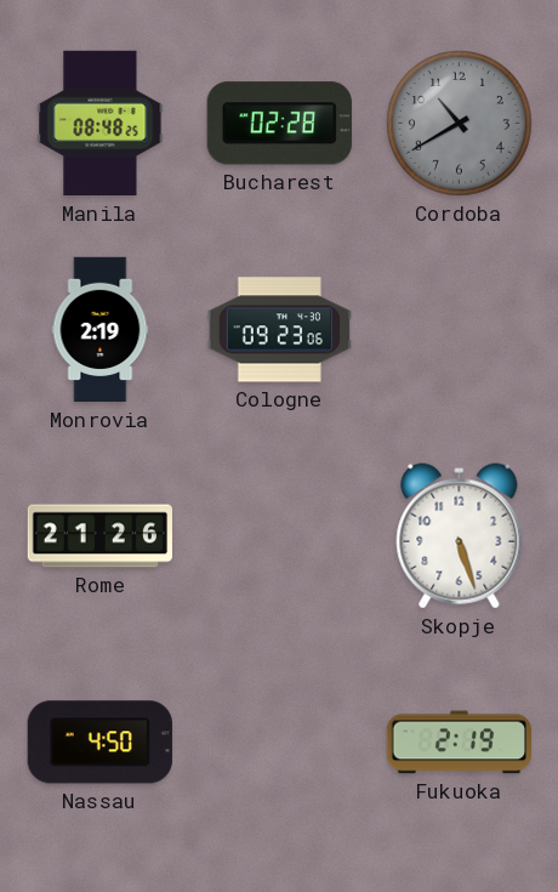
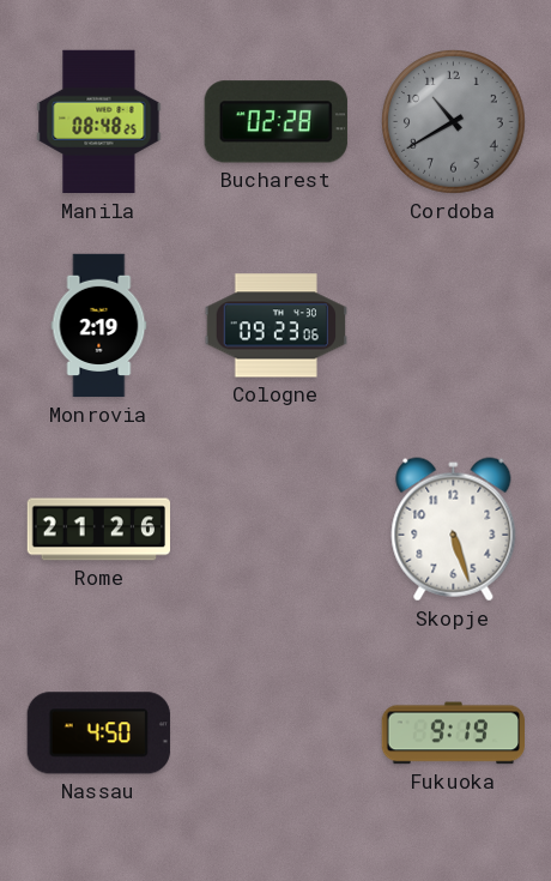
Fukuoka: 2:19 -> 9:19 (453, 734)
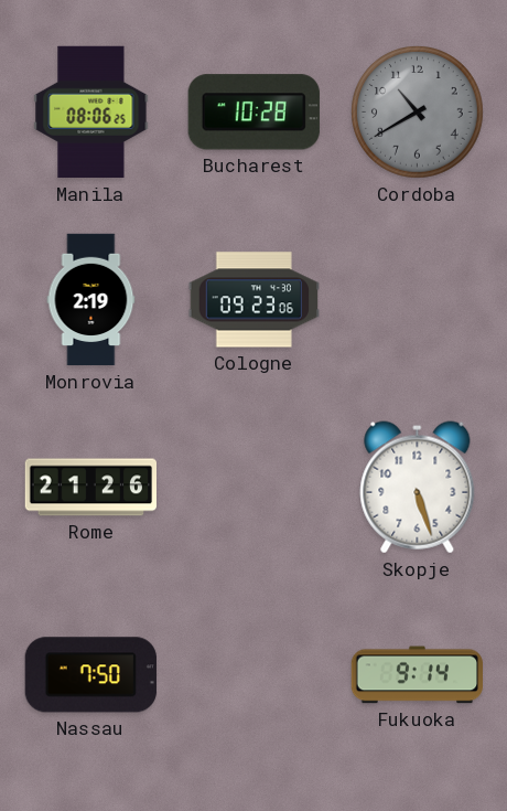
Manila: 08:48 -> 08:06 (91, 113)
Bucharest: 02:28 -> 10:28 (253, 113)
Nassau: 4:50 -> 7:50 (90, 675)
Fukuoka: 9:19 -> 9:14 (417, 675)
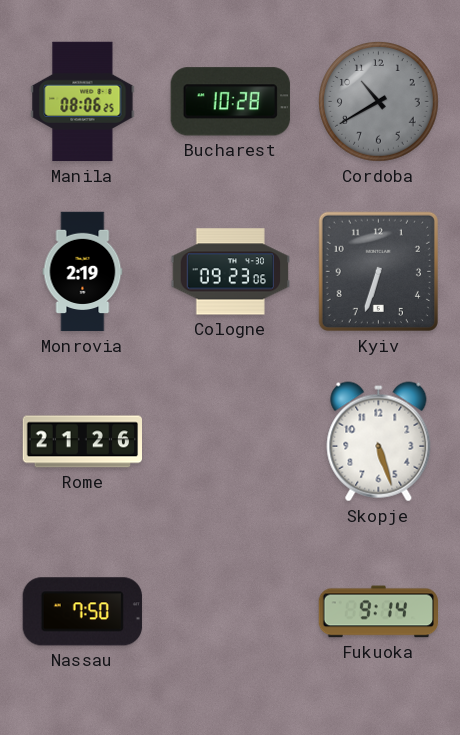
Kyiv: none -> 6:33 (378, 271)
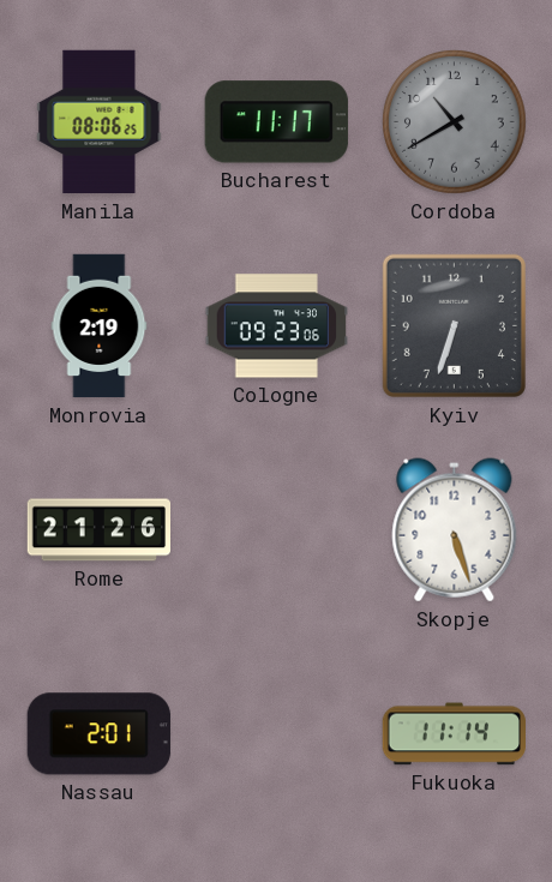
Bucharest: 10:28 -> 11:17 (276, 122)
Nassau: 7:50 -> 2:01 (98, 734)
Fukuoka: 9:14 -> 11:14 (454, 734)
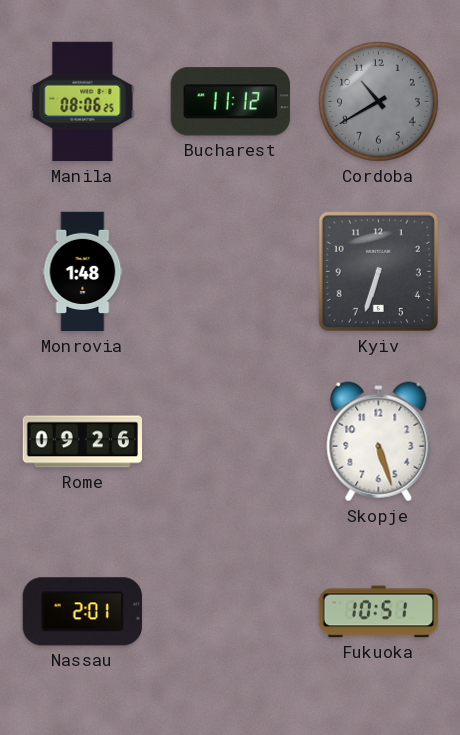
Bucharest: 11:17 -> 11:12 (230, 102)
Monrovia: 2:19 -> 1:48 (83, 272)
Cologne: 09:23 -> none (277, 326)
Rome: 21:26 -> 09:26 (82, 442)
Fukuoka: 11:14 -> 10:51 (378, 612)
